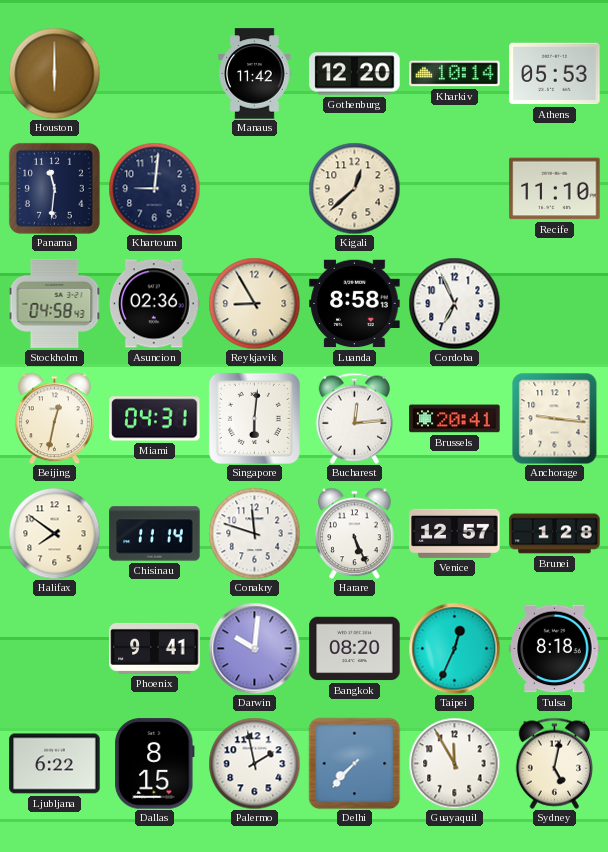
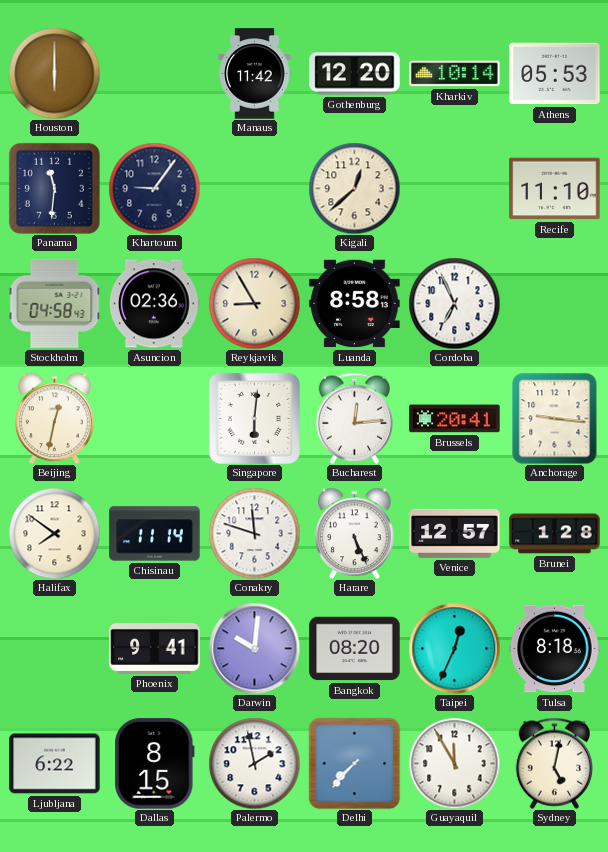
Khartoum: 9:01 -> 9:06 (154, 188)
Miami: 04:31 -> none (155, 419)
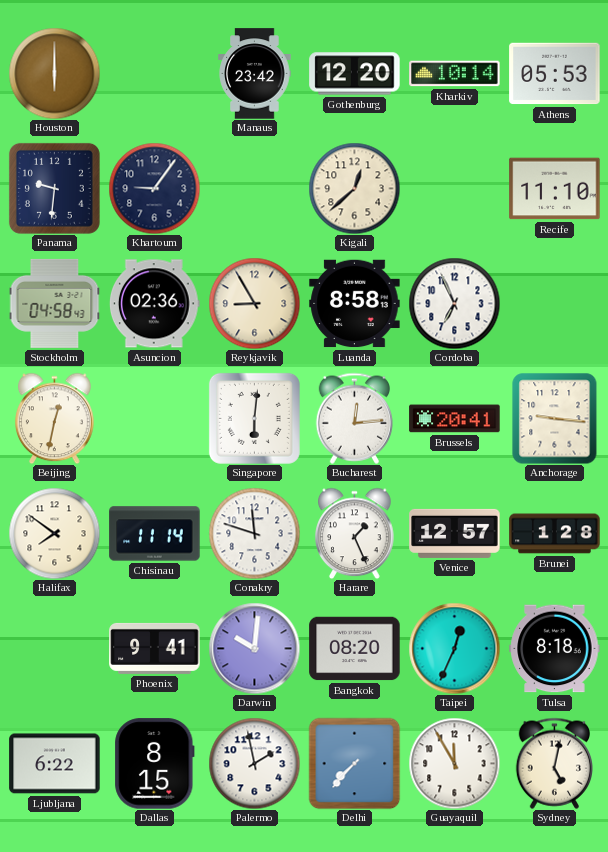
Manaus: 11:42 -> 23:42 (255, 74)
Panama: 11:31 -> 9:31 (54, 188)
Harare: 5:26 -> 1:26 (355, 533)
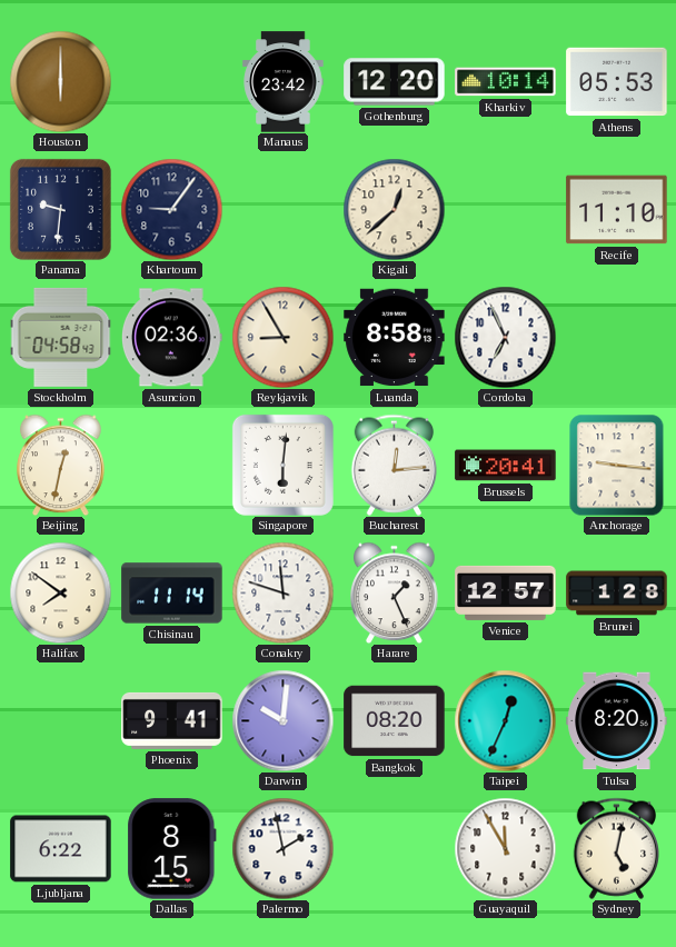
Tulsa: 8:18 -> 8:20 (617, 721)
Delhi: 7:37 -> none (354, 763)
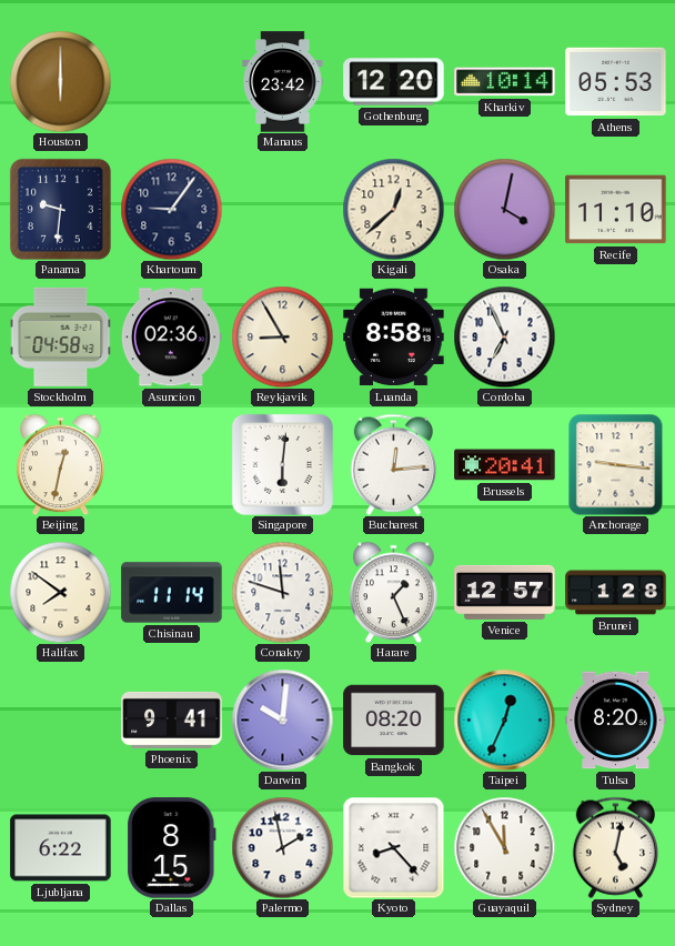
Osaka: none -> 4:02 (504, 209)
Kyoto: none -> 8:23 (393, 847)
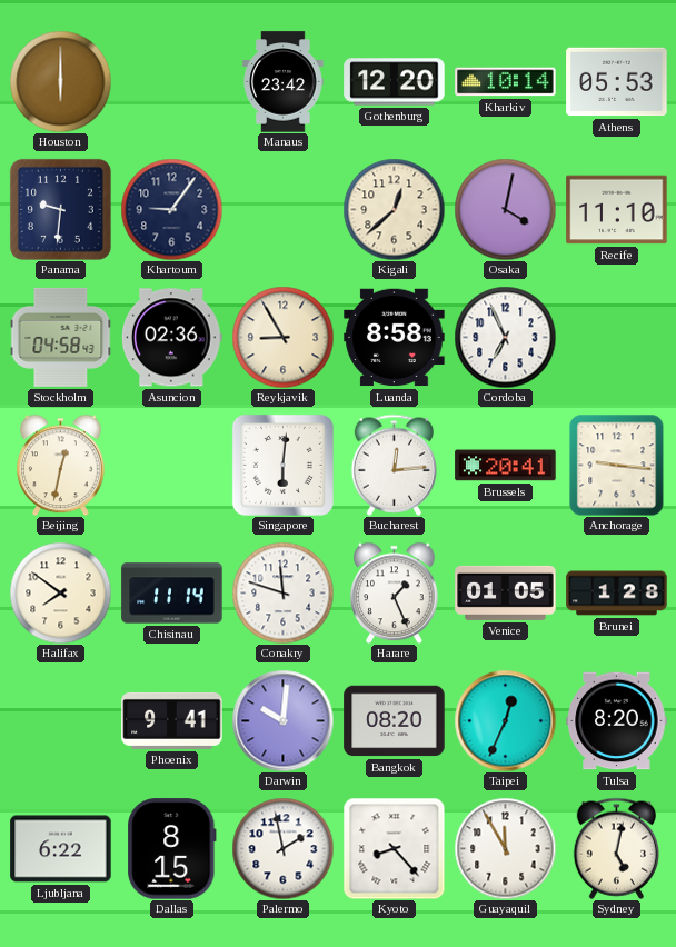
Venice: 12:57 -> 01:05 (506, 592)
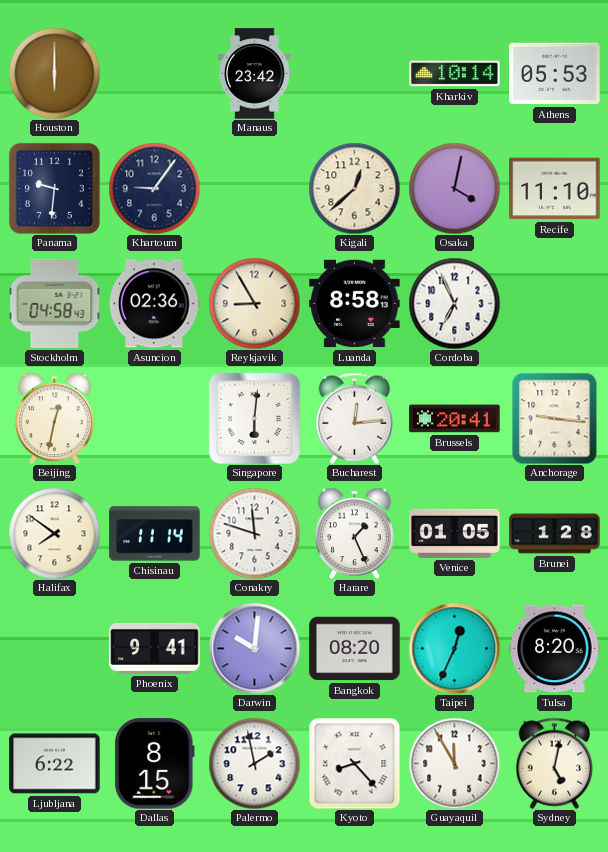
Gothenburg: 12:20 -> none (395, 82)
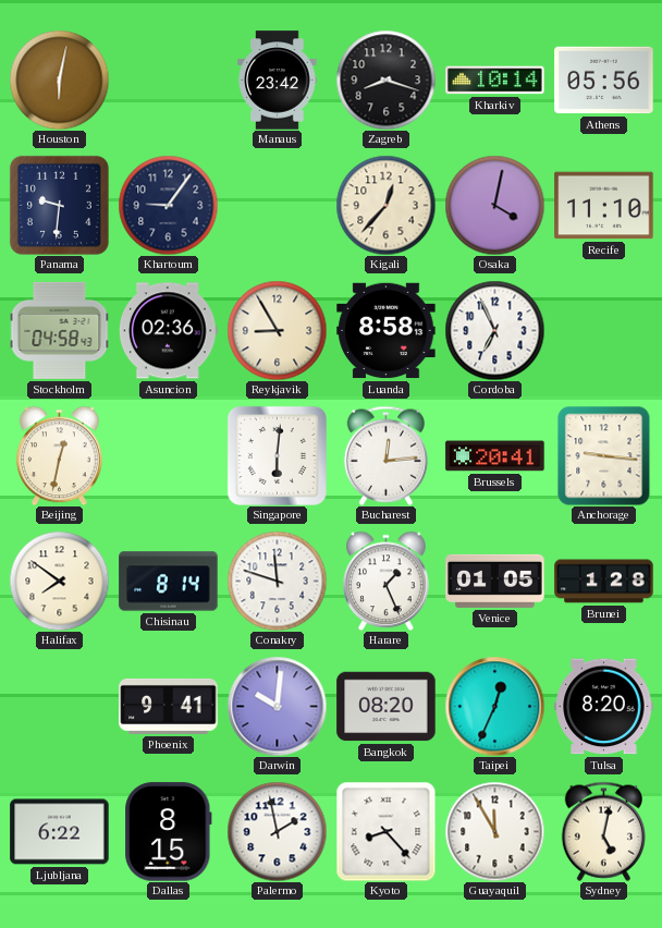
Houston: 6:00 -> 6:02 (59, 80)
Zagreb: none -> 8:18 (385, 80)
Athens: 05:53 -> 05:56 (604, 81)
Kigali: 12:38 -> 12:37 (385, 205)
Chisinau: 11:14 -> 8:14 (169, 582)
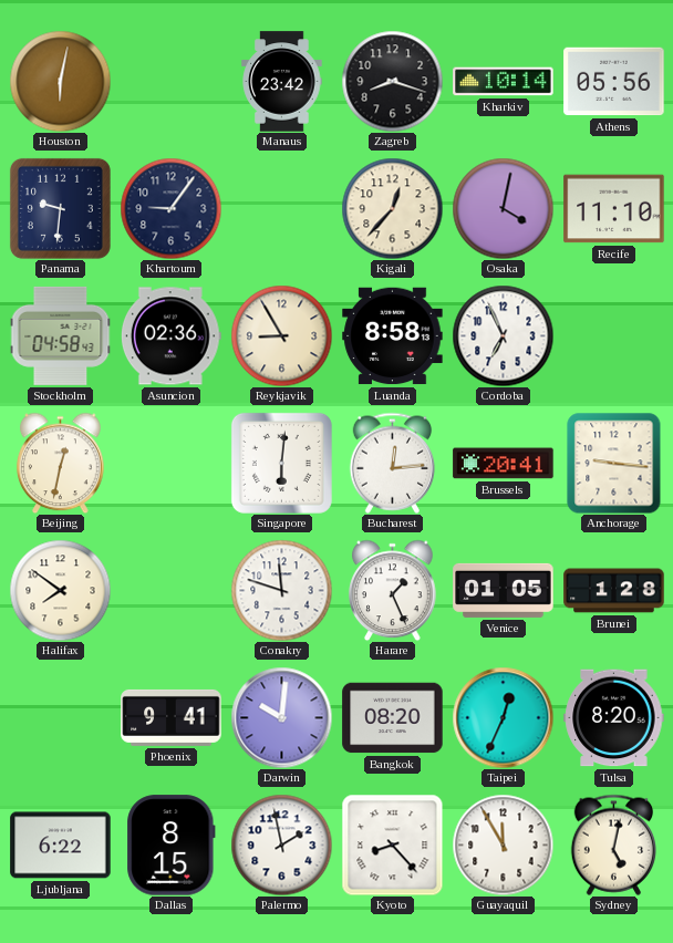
Chisinau: 8:14 -> none (169, 582)
